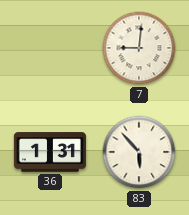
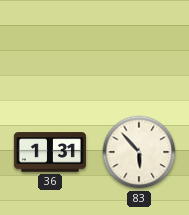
7: 9:01 -> none (139, 48)
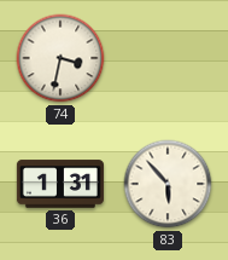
74: none -> 3:32 (60, 58)
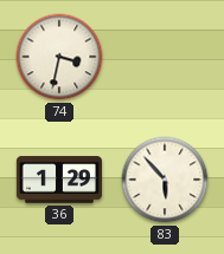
36: 1:31 -> 1:29 (59, 180)
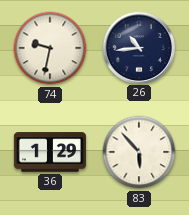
74: 3:32 -> 9:32 (50, 48)
26: none -> 10:44 (138, 47)
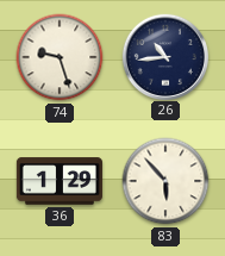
74: 9:32 -> 9:27 (60, 57)
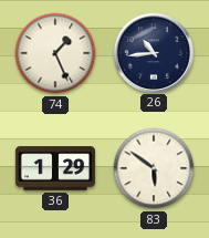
74: 9:27 -> 1:26 (55, 53)
83: 5:53 -> 5:51 (154, 168)
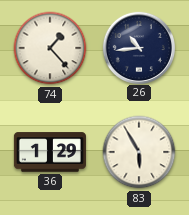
74: 1:26 -> 1:23 (50, 48)
83: 5:51 -> 5:55 (139, 152)
